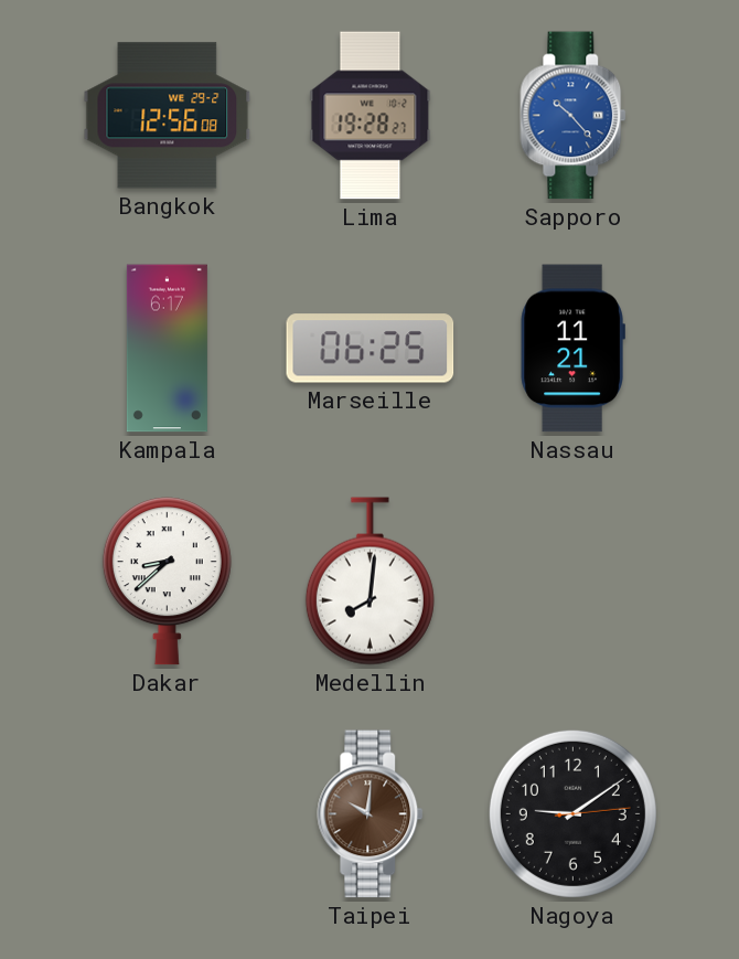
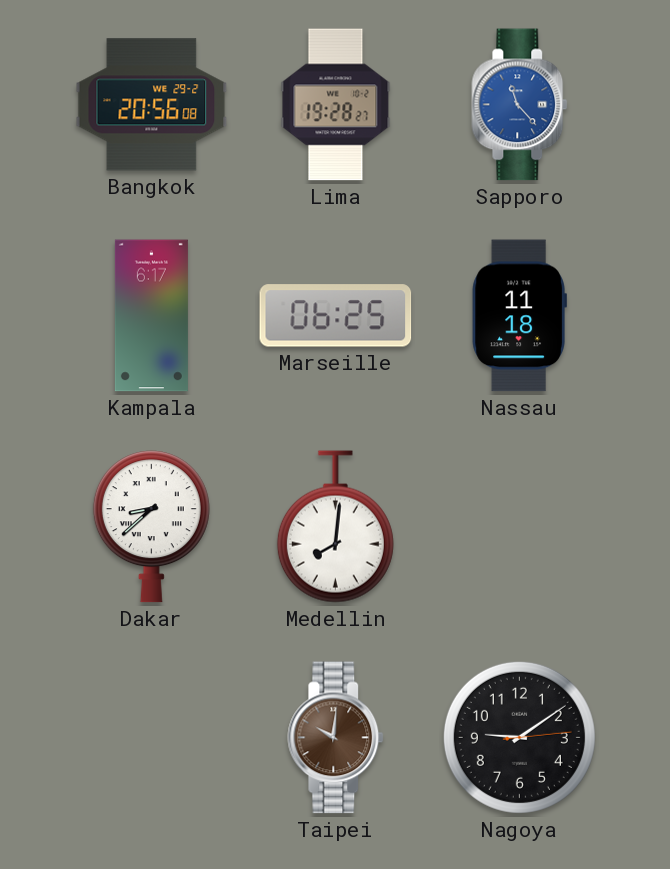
Bangkok: 12:56 -> 20:56 (152, 105)
Sapporo: 10:23 -> 11:23 (520, 105)
Nassau: 11:21 -> 11:18 (519, 316)
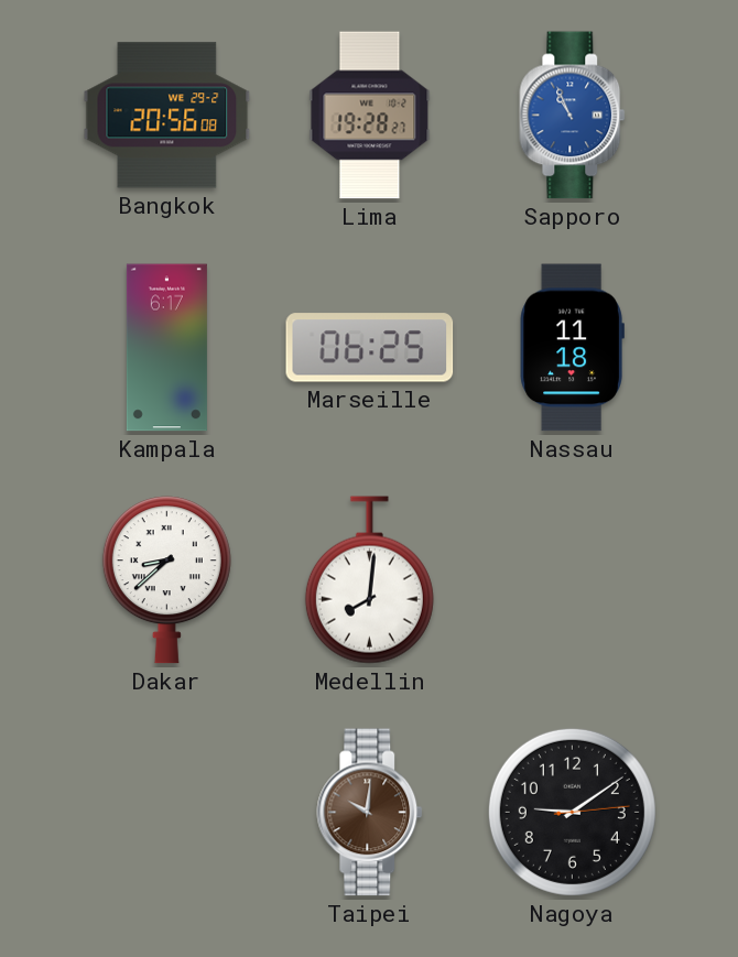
Sapporo: 11:23 -> 10:56 (573, 116)
